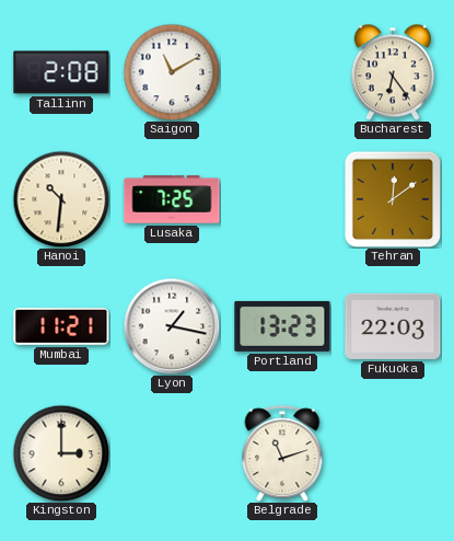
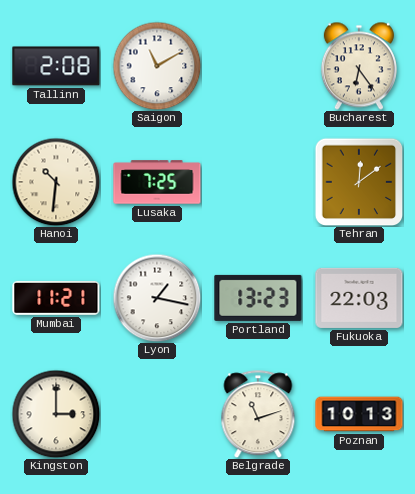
Poznan: none -> 10:13 (359, 414)
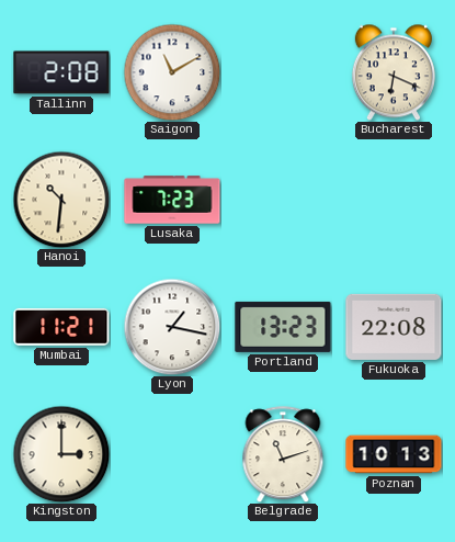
Bucharest: 6:24 -> 6:19 (394, 72)
Lusaka: 7:25 -> 7:23 (172, 200)
Tehran: 12:09 -> none (359, 182)
Fukuoka: 22:03 -> 22:08 (394, 327)
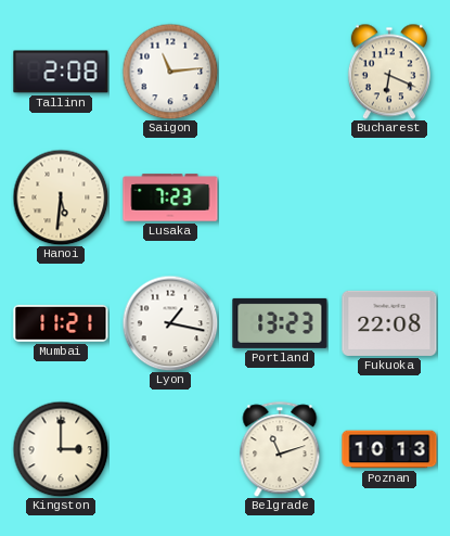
Saigon: 11:10 -> 11:14 (170, 72)
Hanoi: 10:31 -> 5:31 (61, 197)
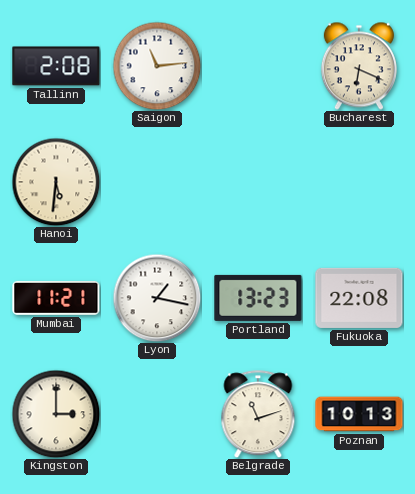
Lusaka: 7:23 -> none (170, 197)
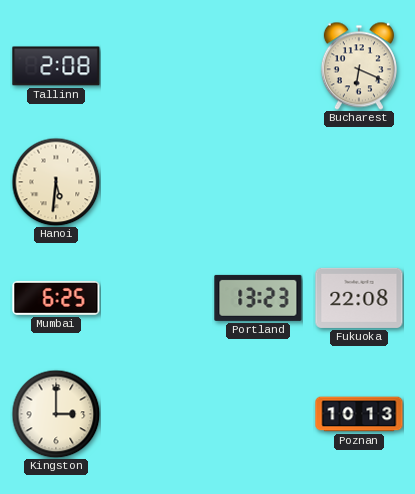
Saigon: 11:14 -> none (157, 66)
Mumbai: 11:21 -> 6:25 (56, 298)
Lyon: 1:17 -> none (157, 298)
Belgrade: 11:12 -> none (258, 414)
